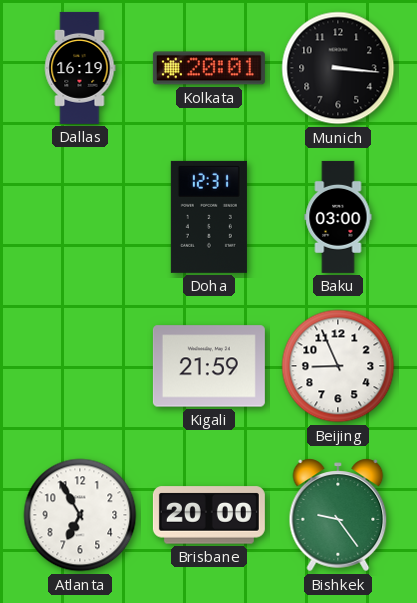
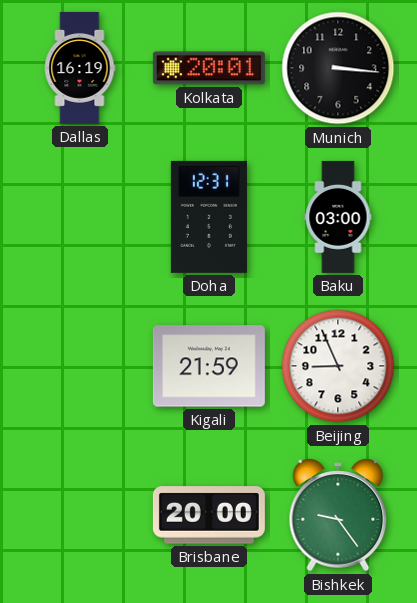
Atlanta: 6:55 -> none (80, 515)
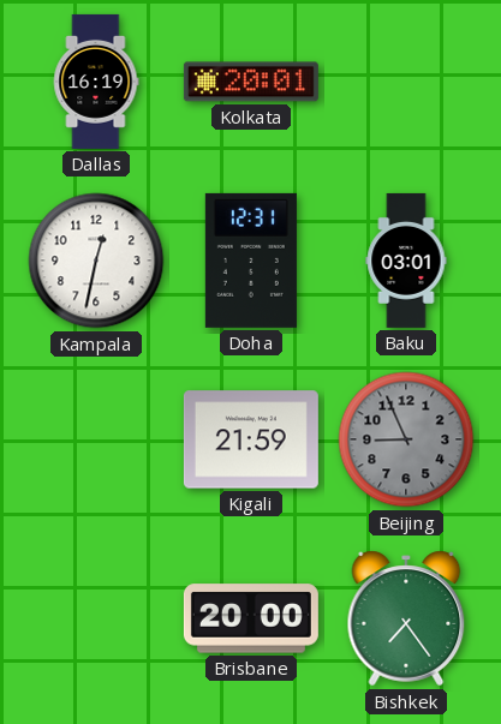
Munich: 3:16 -> none (338, 68)
Kampala: none -> 12:32 (96, 261)
Baku: 03:00 -> 03:01 (406, 261)
Beijing dial: white -> grey (406, 439)
Bishkek: 9:24 -> 7:24 (406, 618)
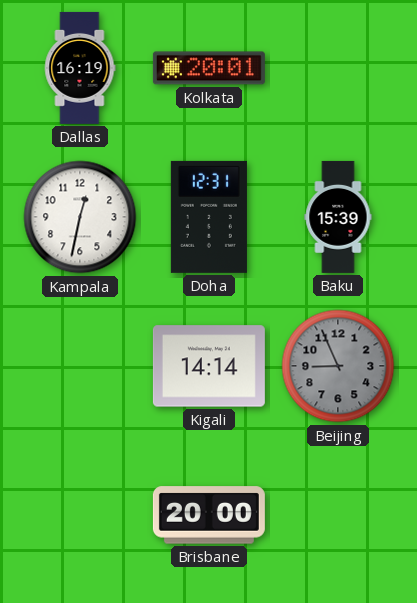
Baku: 03:01 -> 15:39 (338, 217)
Kigali: 21:59 -> 14:14 (209, 366)
Bishkek: 7:24 -> none (406, 618)
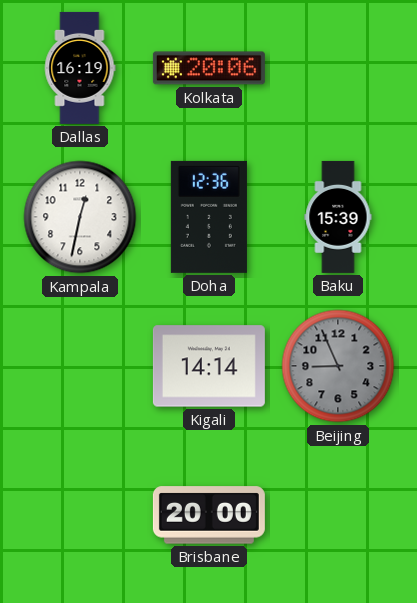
Kolkata: 20:01 -> 20:06 (209, 68)
Doha: 12:31 -> 12:36 (209, 217)
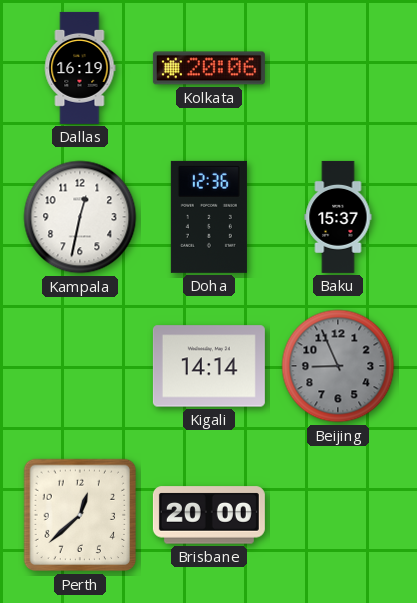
Baku: 15:39 -> 15:37 (338, 217)
Perth: none -> 12:38 (80, 515)
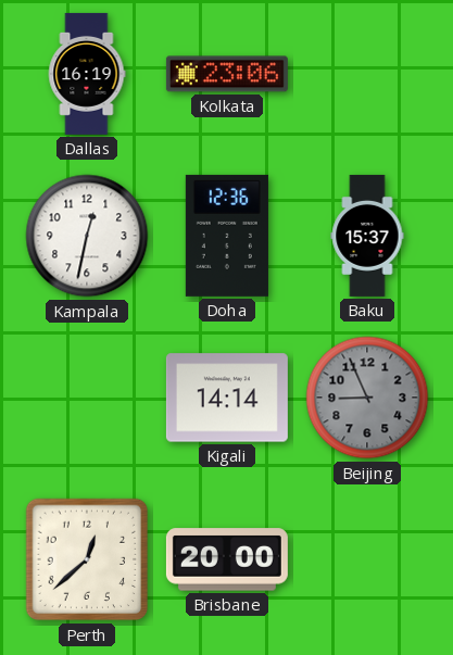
Kolkata: 20:06 -> 23:06 (227, 74)
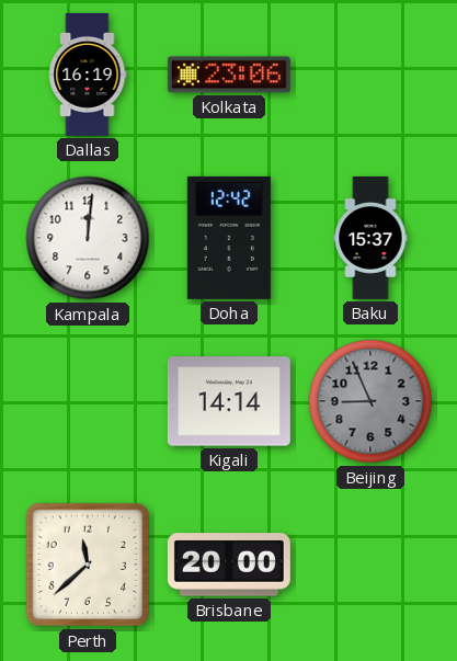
Kampala: 12:32 -> 12:01 (88, 238)
Doha: 12:36 -> 12:42 (229, 238)
Perth: 12:38 -> 11:38 (88, 565)
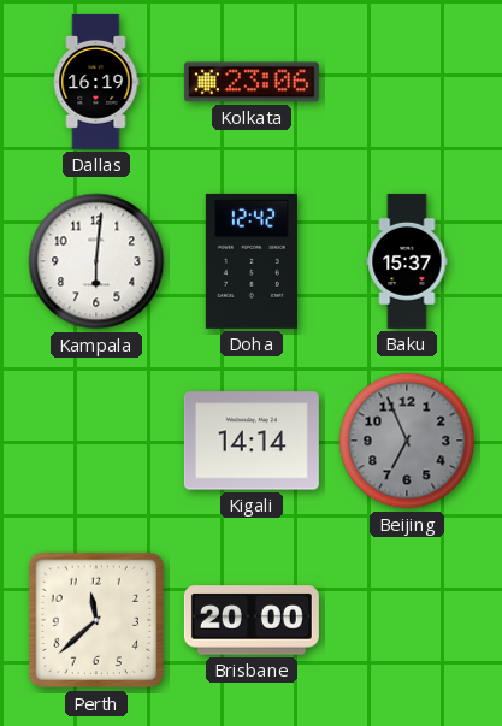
Kampala: 12:01 -> 6:01 (96, 261)
Beijing: 8:56 -> 6:56 (407, 441)
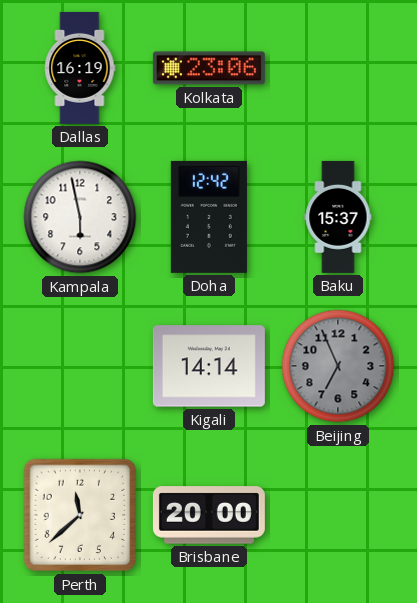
Kampala: 6:01 -> 5:58 (80, 217)
